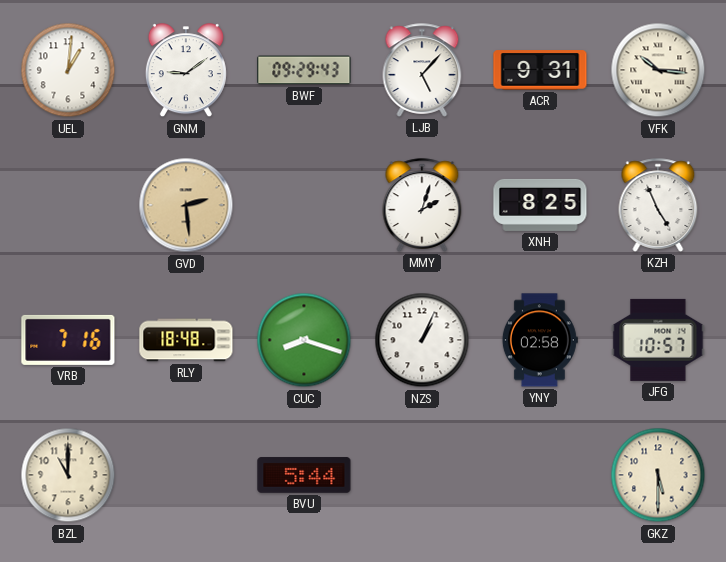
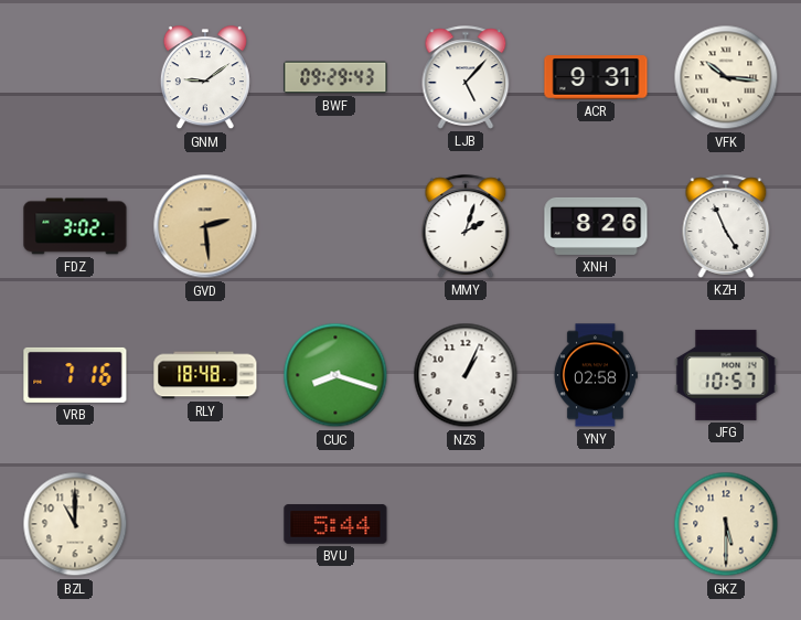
UEL: 1:01 -> none (68, 70)
FDZ: none -> 3:02 (75, 226)
XNH: 8:25 -> 8:26 (596, 226)
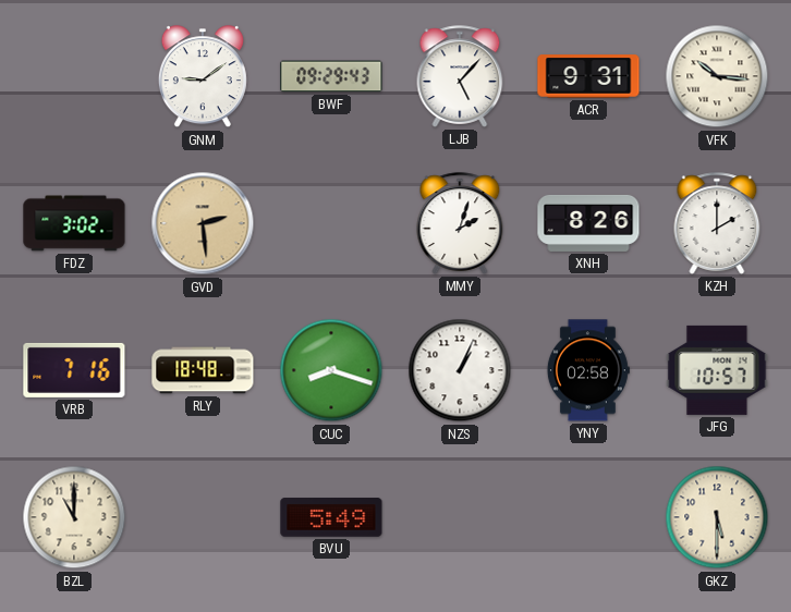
KZH: 4:56 -> 2:00 (717, 223)
BVU: 5:44 -> 5:49 (331, 517)
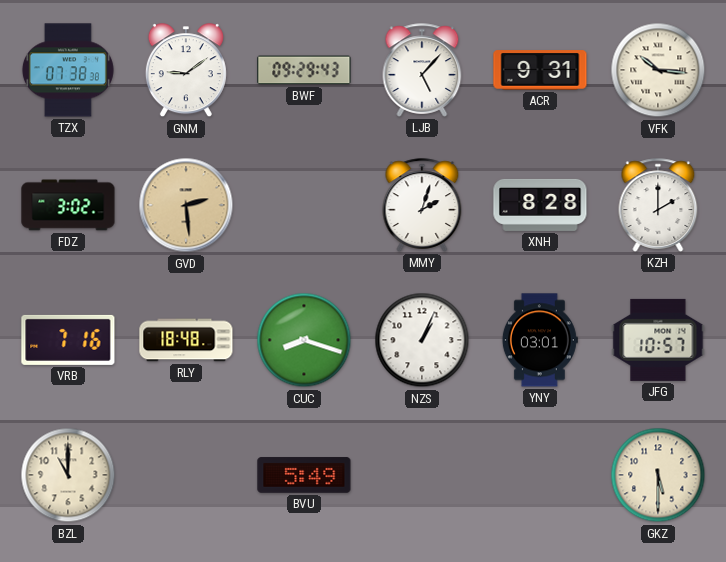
TZX: none -> 07:38 (68, 70)
XNH: 8:26 -> 8:28 (540, 205)
YNY: 02:58 -> 03:01 (540, 340)
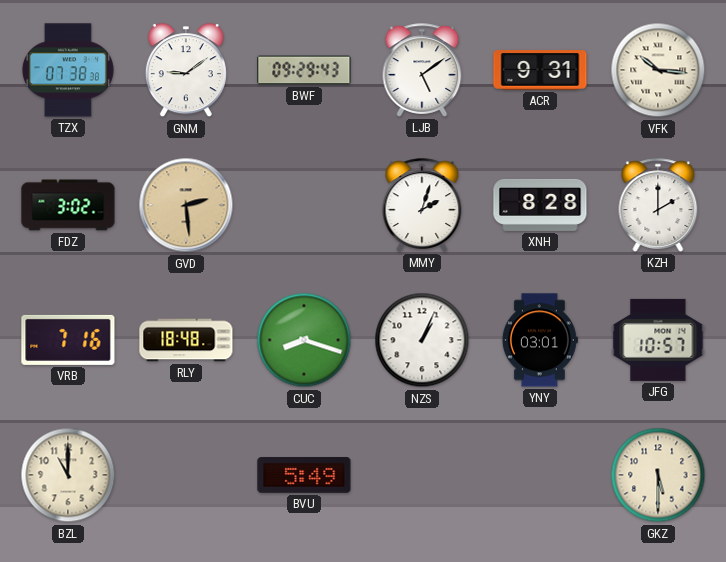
LJB: 5:07 -> 5:09 (422, 70)
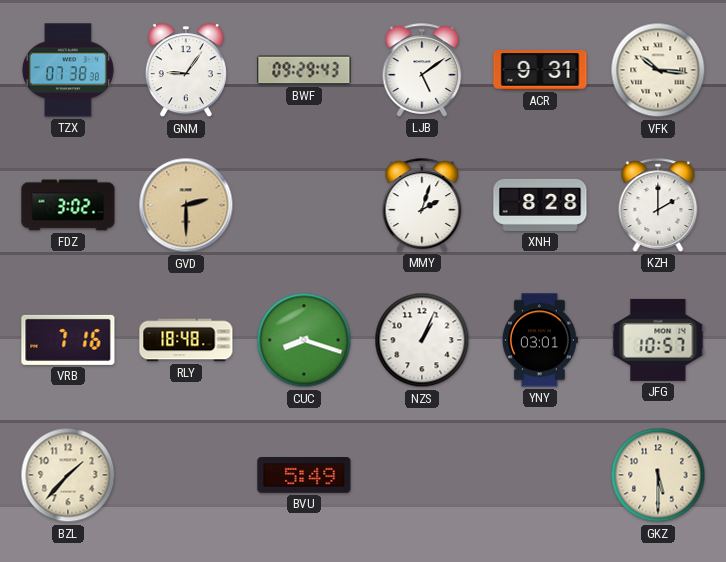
GNM: 9:09 -> 9:06 (186, 71)
GVD: 2:29 -> 2:30 (186, 205)
BZL: 11:00 -> 1:37 (68, 475)
